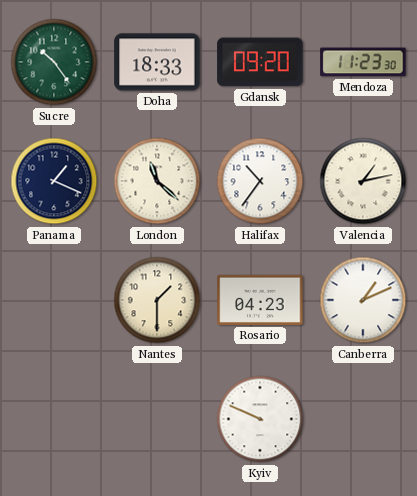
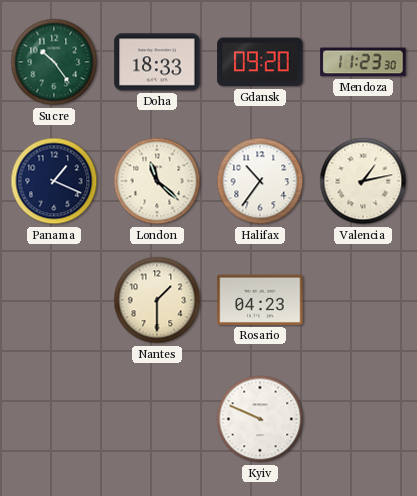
Canberra: 1:11 -> none (363, 300)
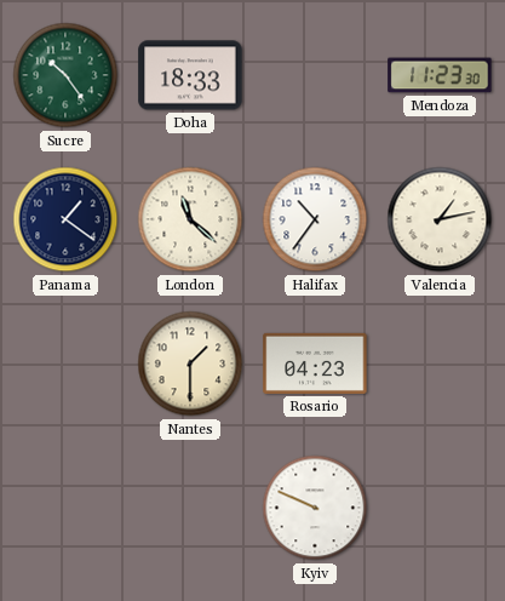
Gdansk: 09:20 -> none (260, 62)
Panama: 1:19 -> 1:21 (65, 219)
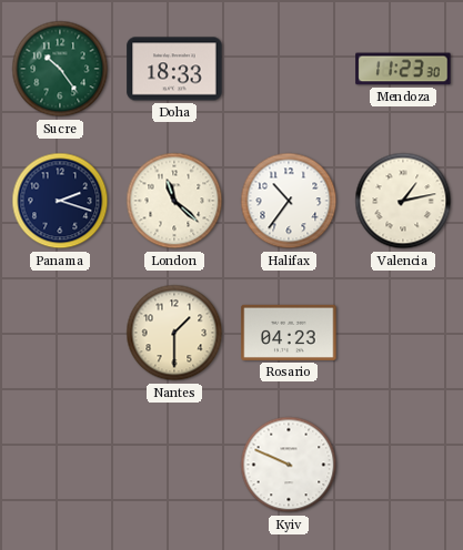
Panama: 1:21 -> 2:18 (60, 201)
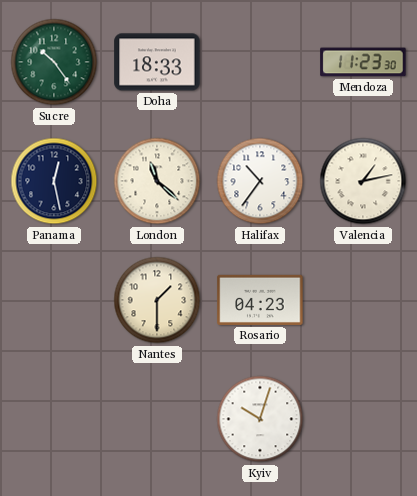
Panama: 2:18 -> 12:28 (54, 181)
Kyiv: 9:49 -> 10:03 (260, 419)
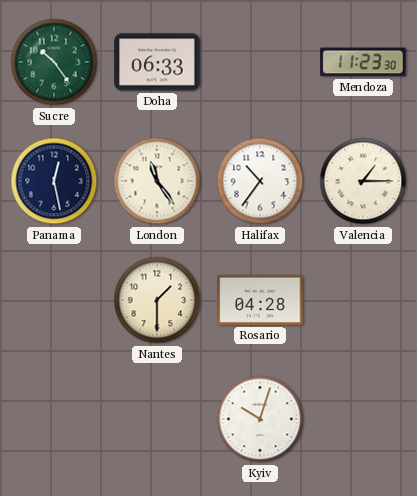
Doha: 18:33 -> 06:33 (157, 62)
London: 11:22 -> 11:24 (157, 181)
Valencia: 1:13 -> 1:15 (363, 181)
Rosario: 04:23 -> 04:28 (260, 300)
